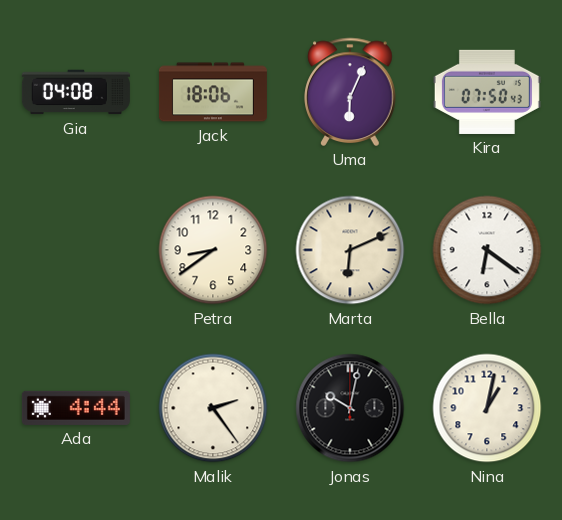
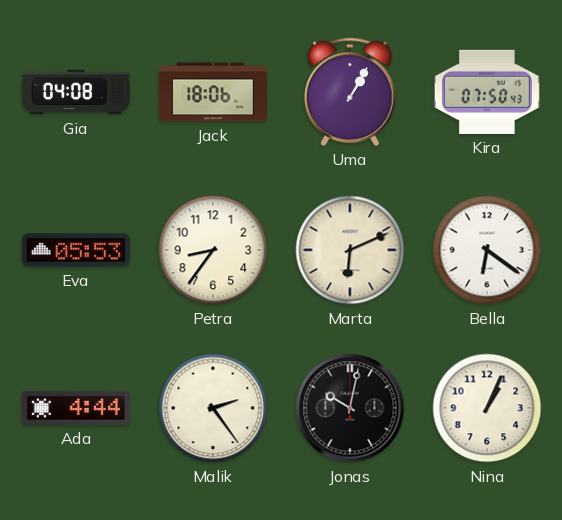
Uma: 6:04 -> 1:05 (350, 92)
Eva: none -> 05:53 (76, 250)
Petra: 8:39 -> 8:36 (213, 250)
Nina: 1:02 -> 1:04 (487, 408)
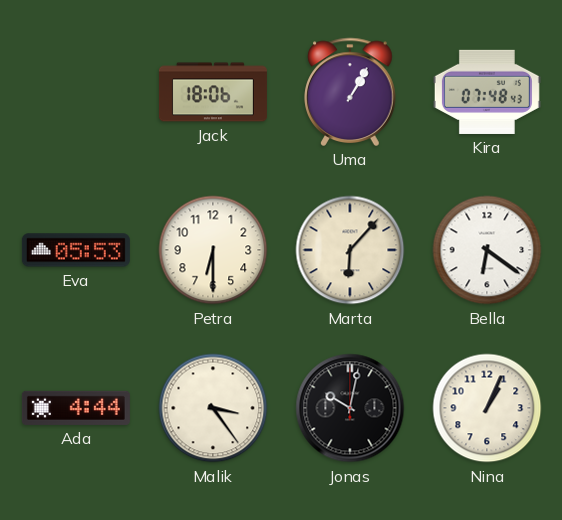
Gia: 04:08 -> none (76, 92)
Kira: 07:50 -> 07:48 (487, 92)
Petra: 8:36 -> 6:30 (213, 250)
Marta: 6:11 -> 6:07 (350, 250)
Malik: 2:24 -> 3:24 (213, 408)
